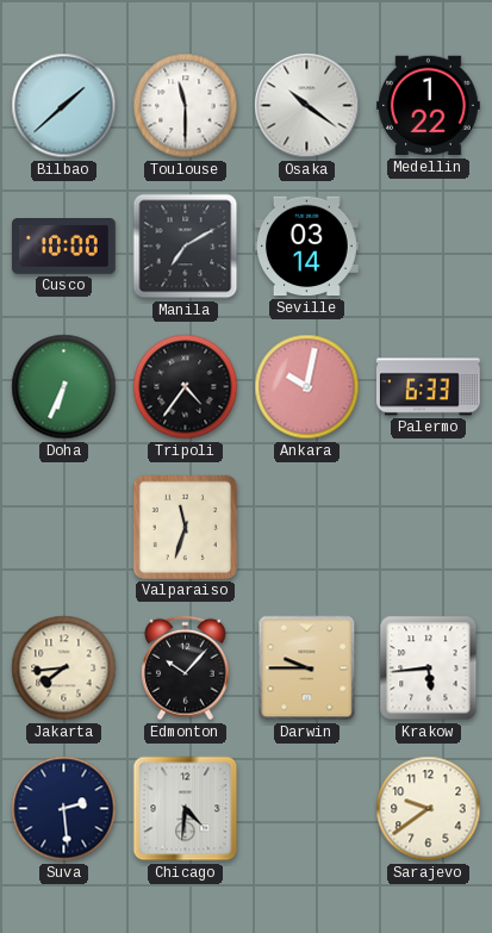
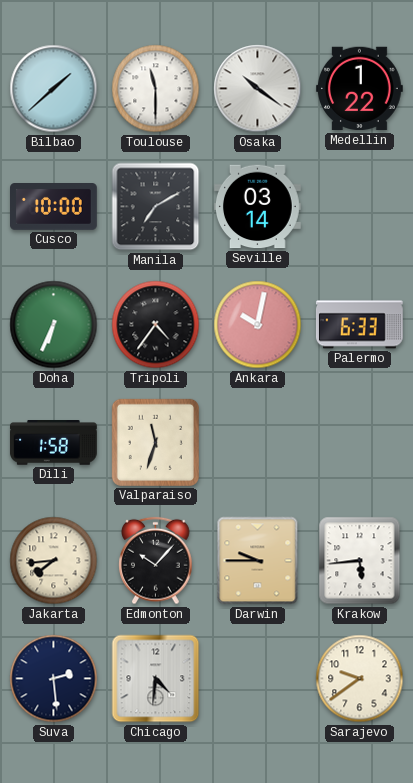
Dili: none -> 1:58 (53, 443)
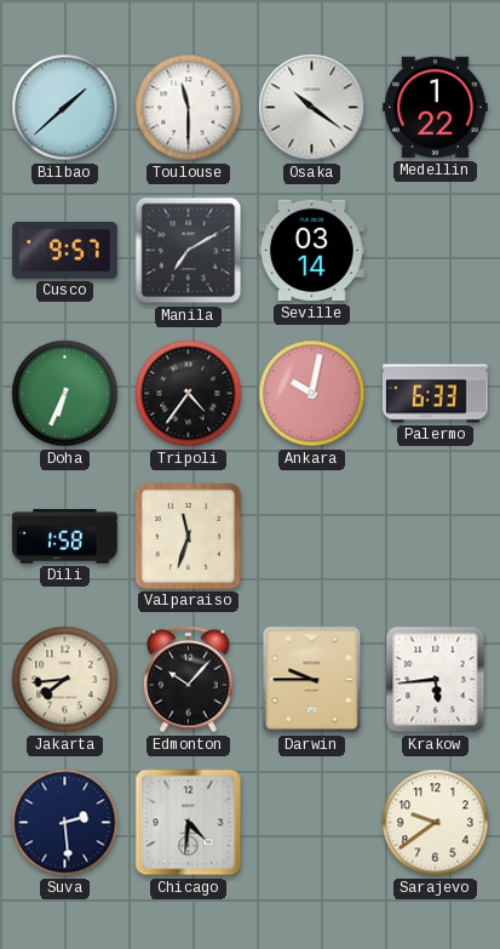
Cusco: 10:00 -> 9:57 (65, 251)
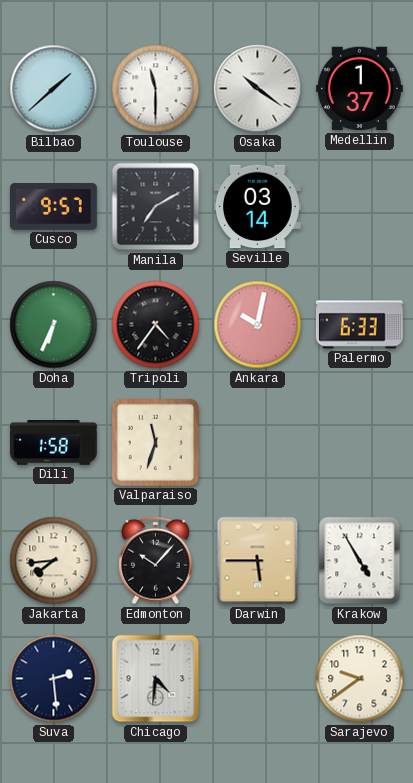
Medellin: 1:22 -> 1:37 (359, 89)
Darwin: 9:45 -> 5:45 (258, 561)
Krakow: 5:44 -> 4:55 (360, 561)
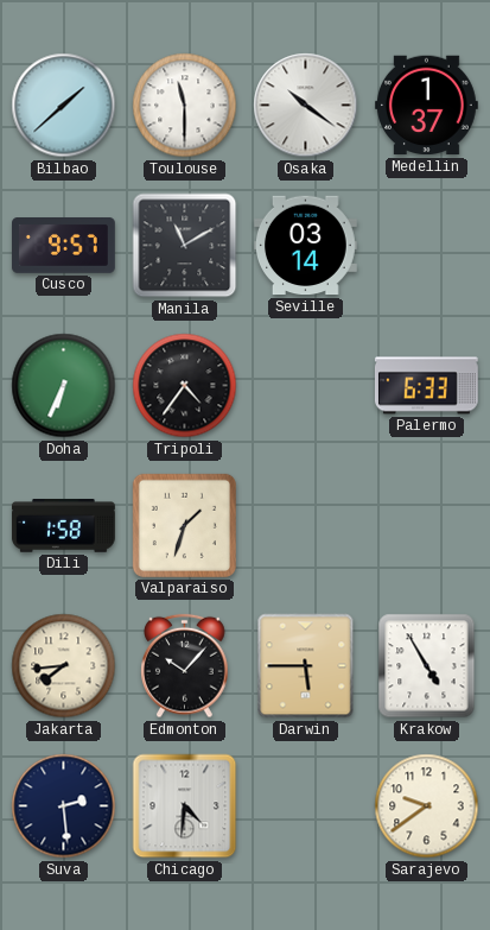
Manila: 7:10 -> 11:10 (185, 246)
Ankara: 10:02 -> none (258, 325)
Valparaiso: 11:33 -> 1:33 (184, 525)
